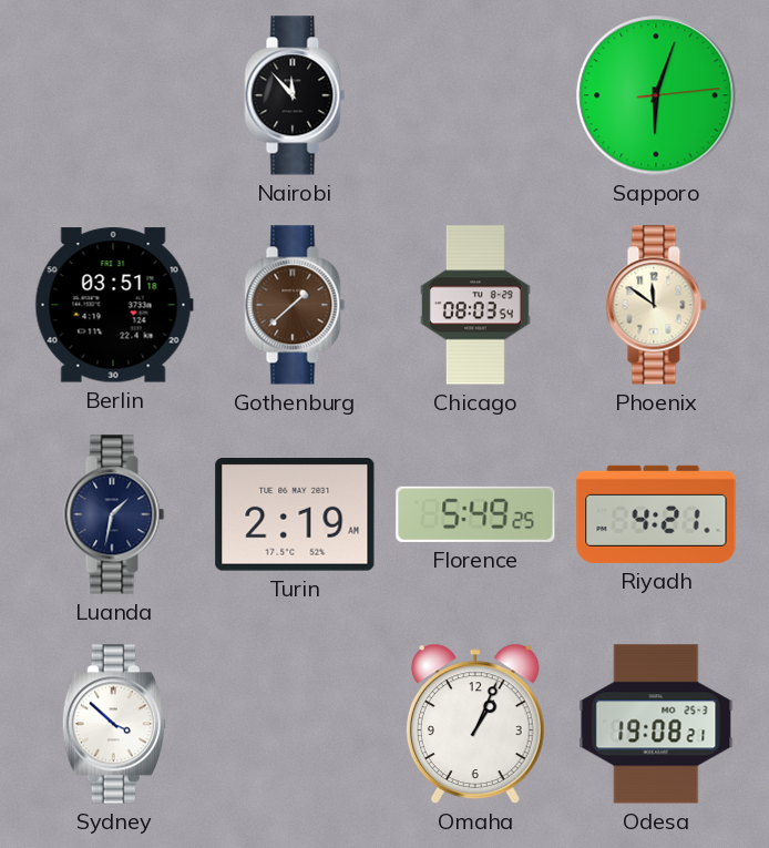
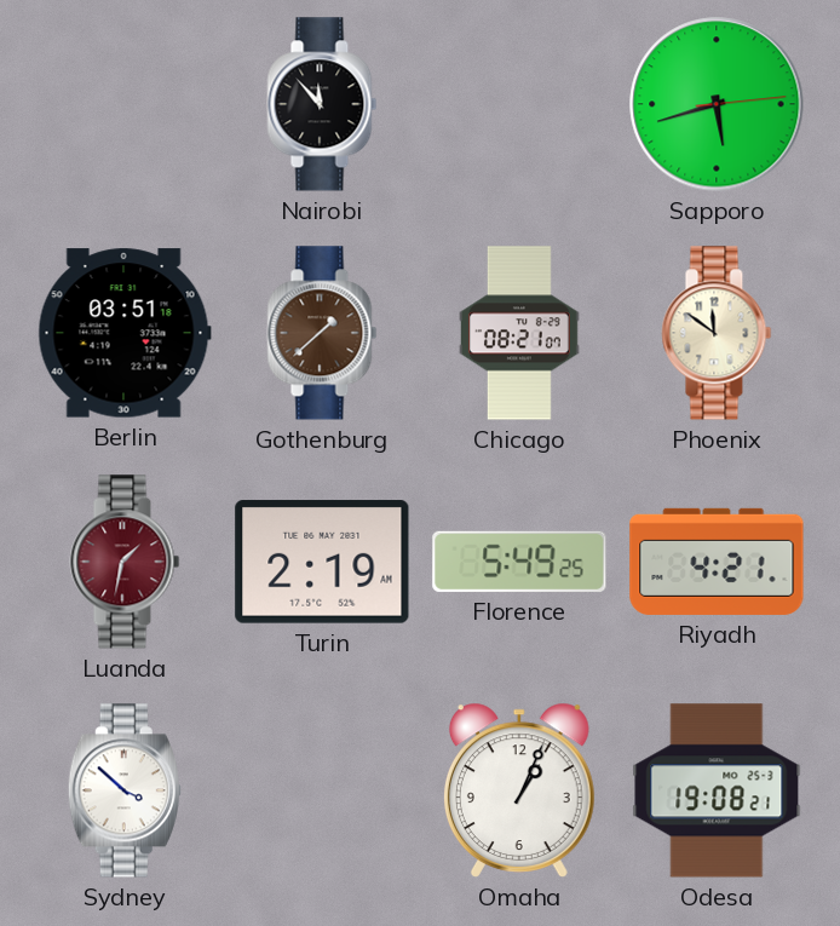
Sapporo: 6:03 -> 5:42 (717, 104)
Chicago: 08:03 -> 08:21 (520, 333)
Luanda dial: navy -> burgundy (125, 562)
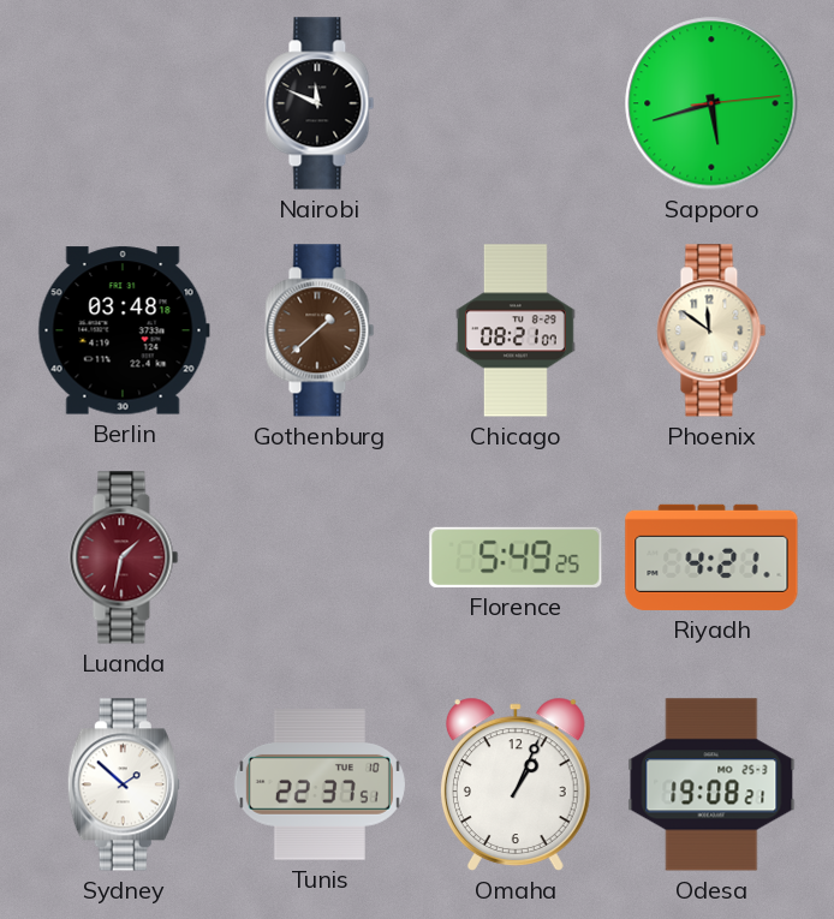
Nairobi: 11:53 -> 11:49 (320, 103)
Berlin: 03:51 -> 03:48 (124, 330)
Turin: 2:19 -> none (322, 562)
Sydney: 3:52 -> 1:52 (124, 784)
Tunis: none -> 22:37 (320, 784)
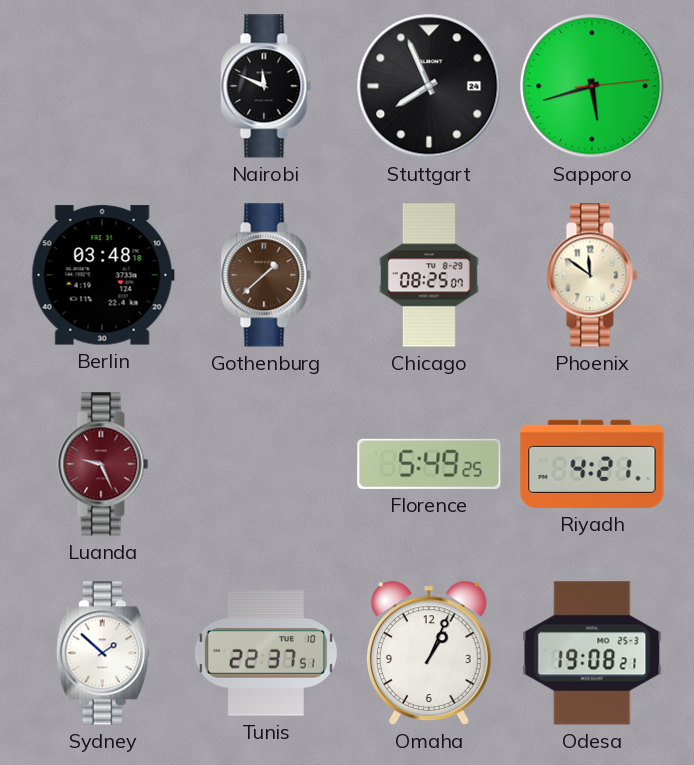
Stuttgart: none -> 7:56 (429, 86)
Chicago: 08:21 -> 08:25 (430, 275)
Luanda: 1:32 -> 9:26 (103, 464)
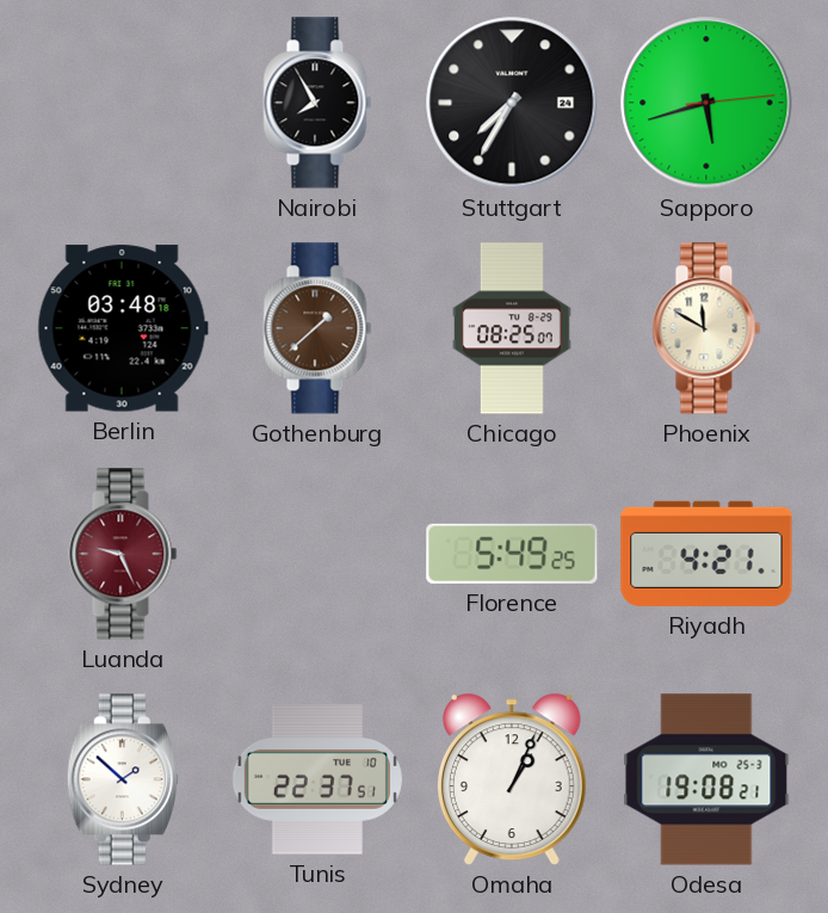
Nairobi: 11:49 -> 7:55 (317, 103)
Stuttgart: 7:56 -> 7:35 (512, 103)
Phoenix: 11:51 -> 11:50 (706, 328)
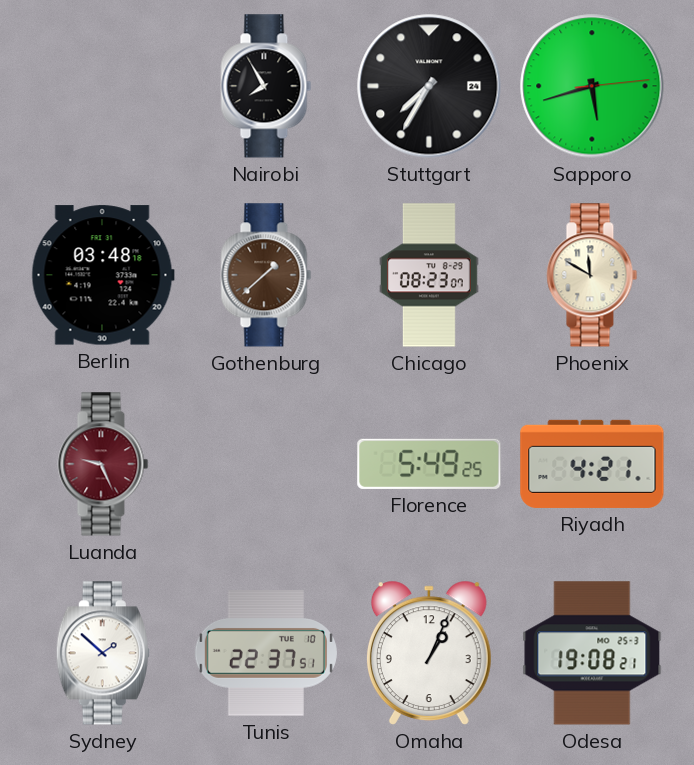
Chicago: 08:25 -> 08:23 (430, 275)
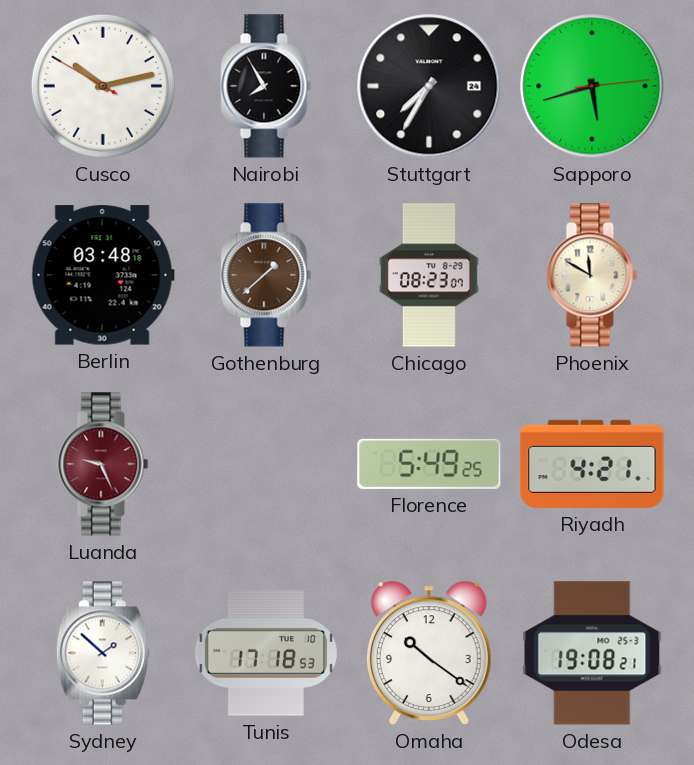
Cusco: none -> 10:12 (103, 86)
Tunis: 22:37 -> 17:18 (266, 653)
Omaha: 1:04 -> 10:21 (429, 653)
